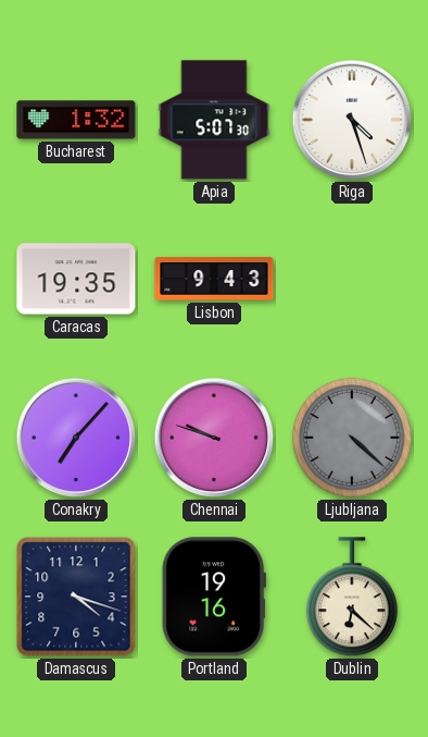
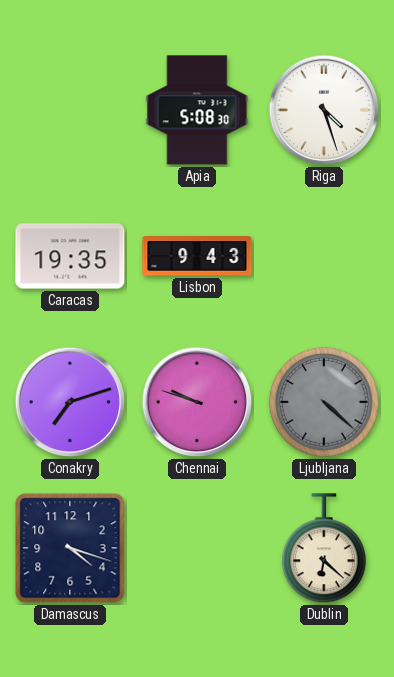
Bucharest: 1:32 -> none (76, 120)
Apia: 5:07 -> 5:08 (197, 110)
Conakry: 7:07 -> 7:12 (70, 402)
Portland: 19:16 -> none (214, 597)
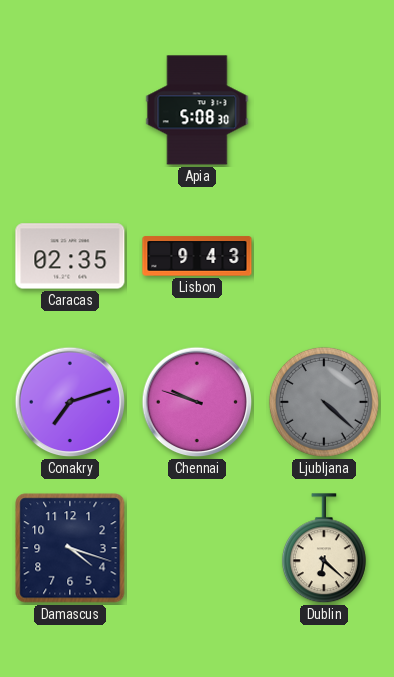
Riga: 4:27 -> none (324, 110)
Caracas: 19:35 -> 02:35 (70, 256)
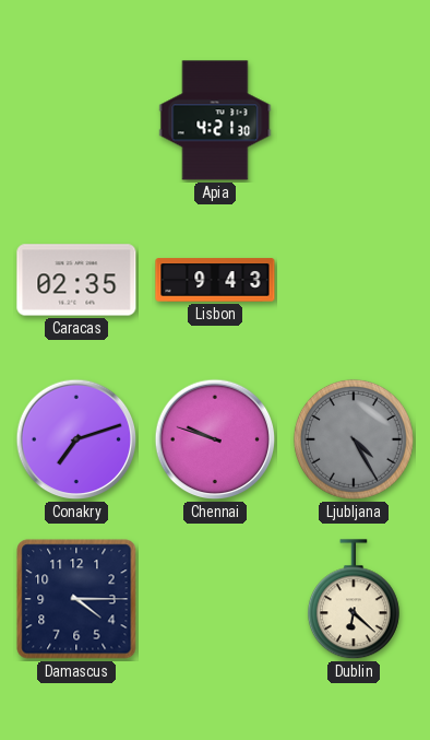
Apia: 5:08 -> 4:21 (215, 120)
Ljubljana: 4:22 -> 4:25 (354, 439)
Damascus: 4:18 -> 4:15 (76, 599)
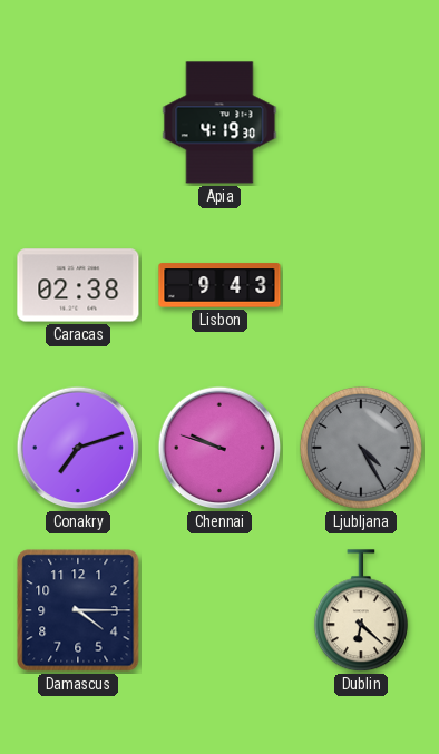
Apia: 4:21 -> 4:19 (219, 123)
Caracas: 02:35 -> 02:38 (78, 285)
